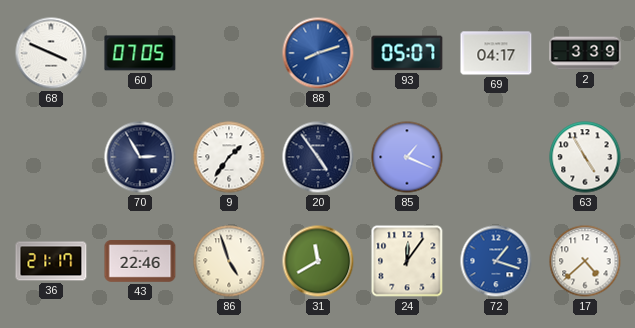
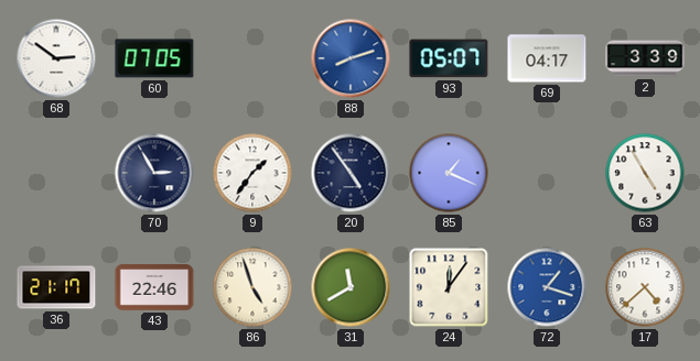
68: 3:49 -> 2:51 (56, 58)
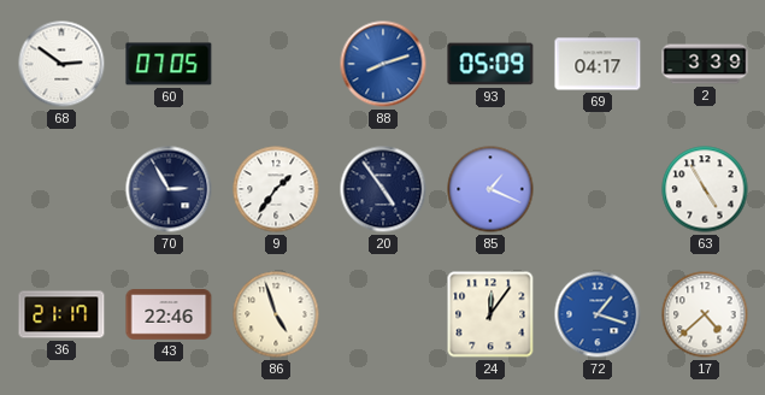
93: 05:07 -> 05:09 (490, 64)
31: 11:40 -> none (351, 287)
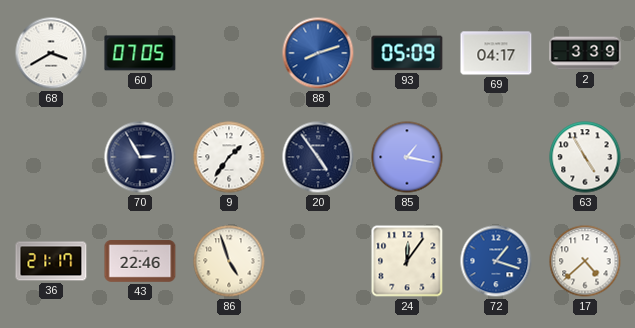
68: 2:51 -> 3:40 (51, 53)
85: 1:19 -> 1:17 (407, 157)
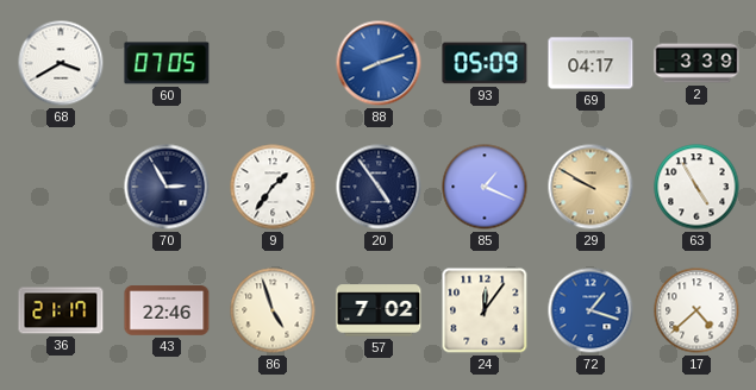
85: 1:17 -> 1:19 (485, 187)
29: none -> 9:50 (591, 187)
57: none -> 7:02 (379, 310)
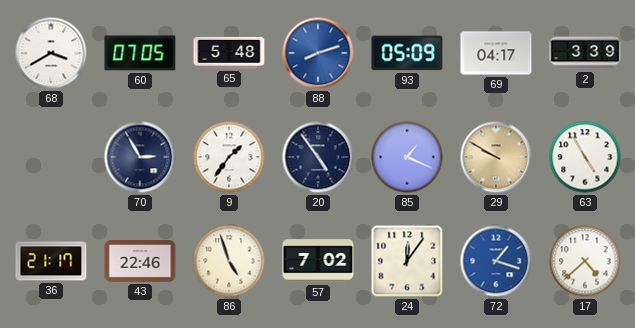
65: none -> 5:48 (229, 53)
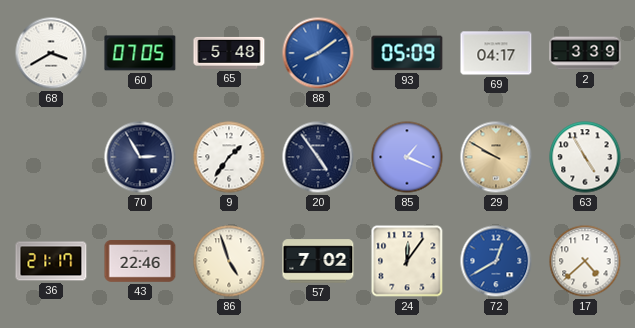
88: 8:12 -> 8:09 (318, 53)
72: 1:18 -> 12:40 (496, 261)
